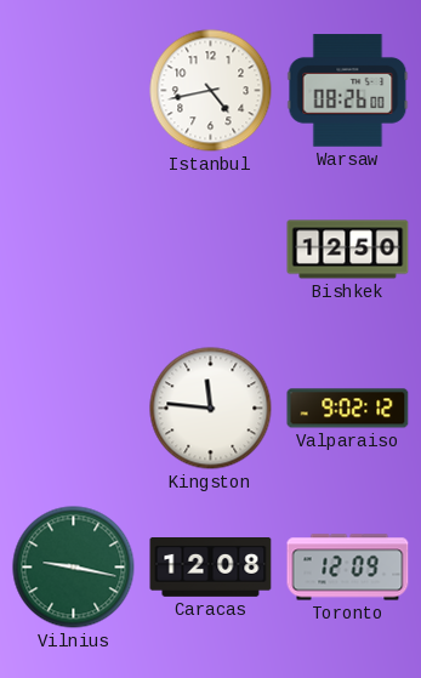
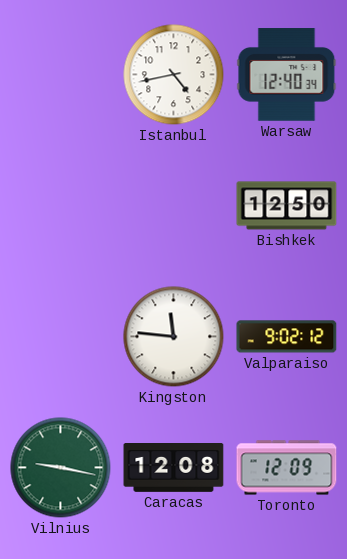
Warsaw: 08:26 -> 12:40 (287, 75)
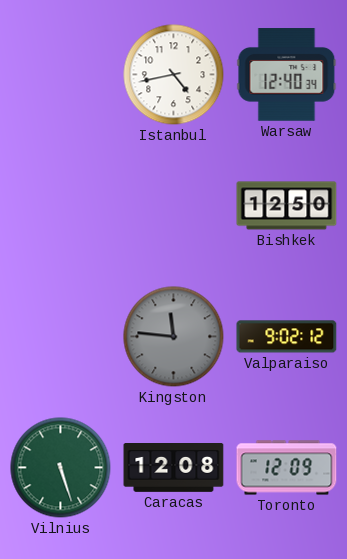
Kingston dial: white -> grey (174, 337)
Vilnius: 9:17 -> 5:27 (61, 468)
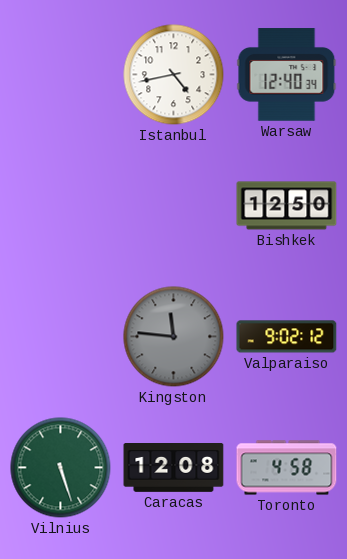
Toronto: 12:09 -> 4:58 (287, 468)
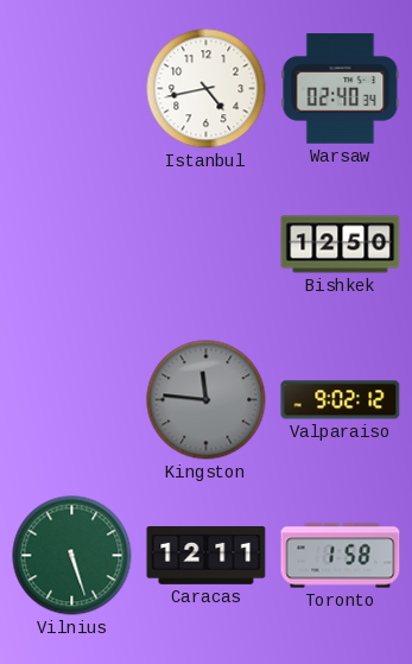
Warsaw: 12:40 -> 02:40 (341, 89)
Caracas: 12:08 -> 12:11 (207, 556)
Toronto: 4:58 -> 1:58 (341, 556)
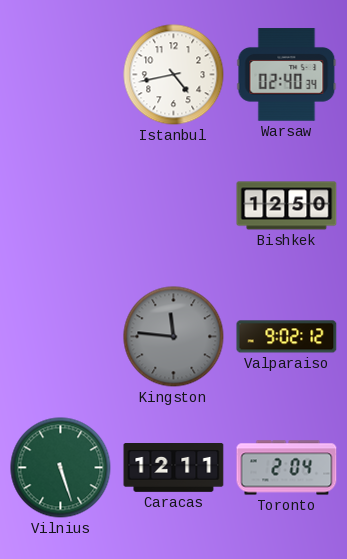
Toronto: 1:58 -> 2:04 (287, 468)
